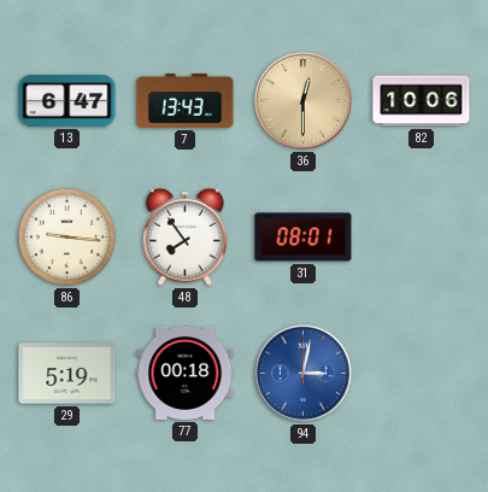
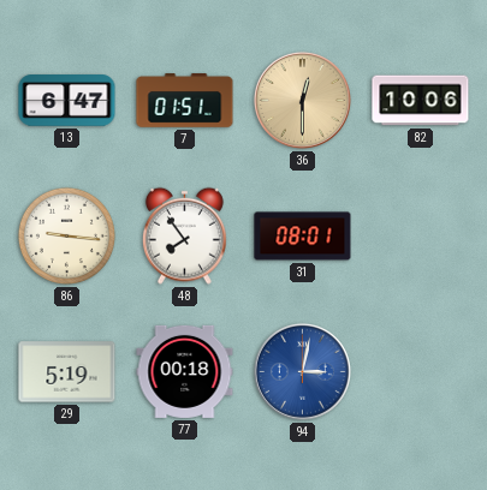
7: 13:43 -> 01:51 (185, 101)
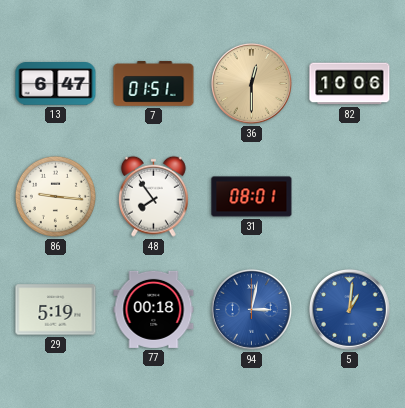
5: none -> 1:01 (349, 309)
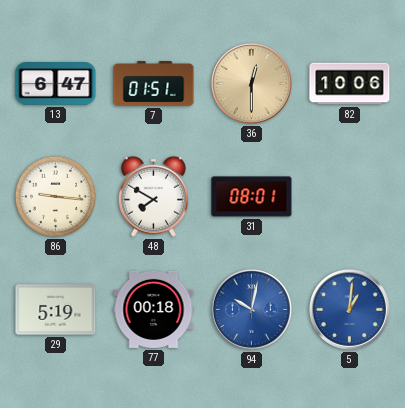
48: 7:54 -> 7:50 (153, 196)
94: 3:02 -> 10:02 (251, 309)
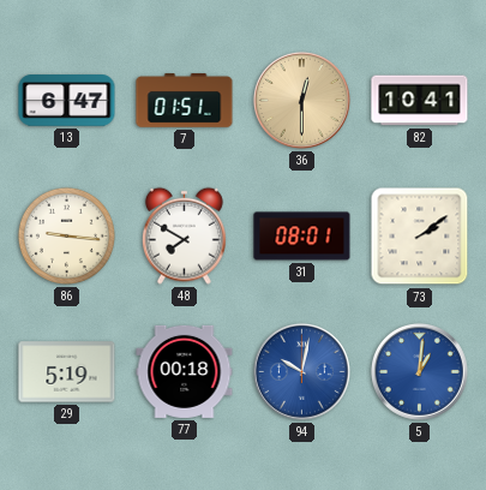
82: 10:06 -> 10:41 (420, 101)
73: none -> 2:09 (420, 237)
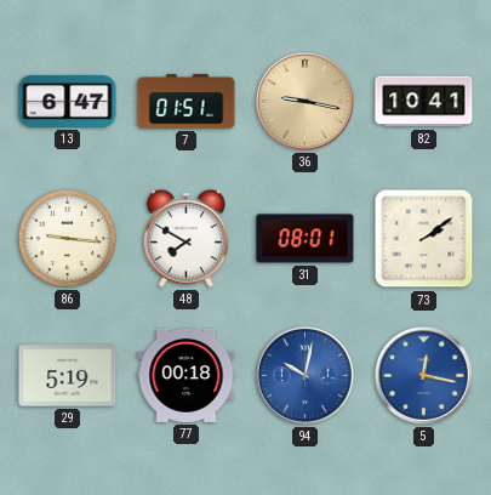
36: 12:30 -> 9:17 (304, 101)
5: 1:01 -> 12:17 (423, 375)
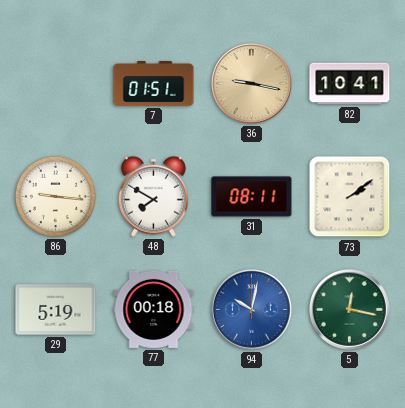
13: 6:47 -> none (68, 102)
31: 08:01 -> 08:11 (252, 197)
5 dial: blue -> green (349, 309)
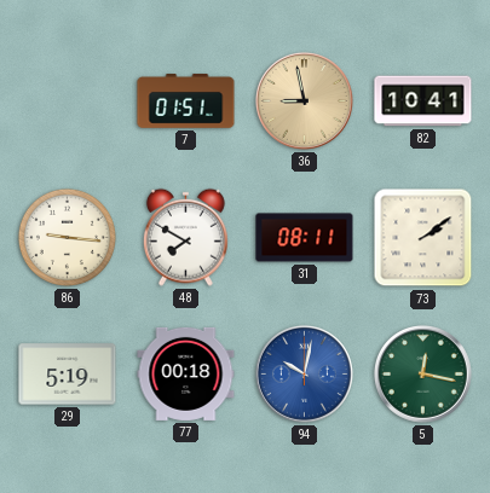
36: 9:17 -> 8:58 (304, 100)
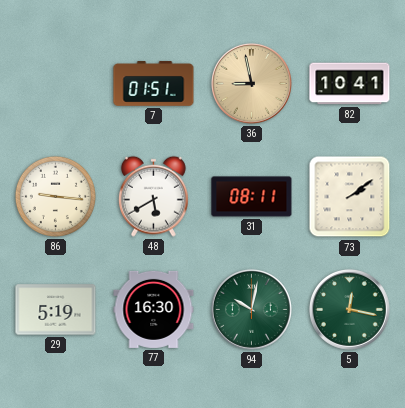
48: 7:50 -> 5:40 (153, 196)
77: 00:18 -> 16:30 (154, 309)
94 dial: blue -> green (251, 309)
